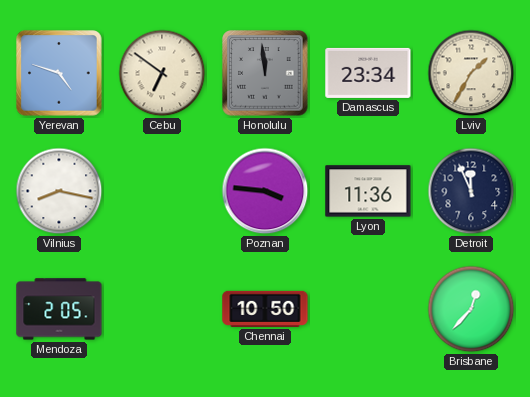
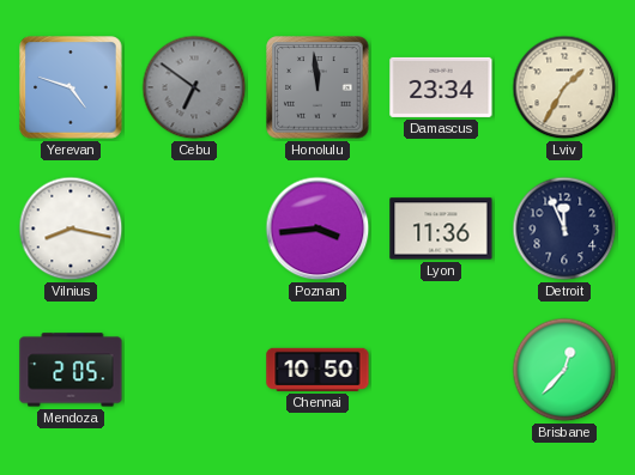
Cebu dial: cream -> grey (194, 87)
Poznan: 3:46 -> 3:44 (317, 229)
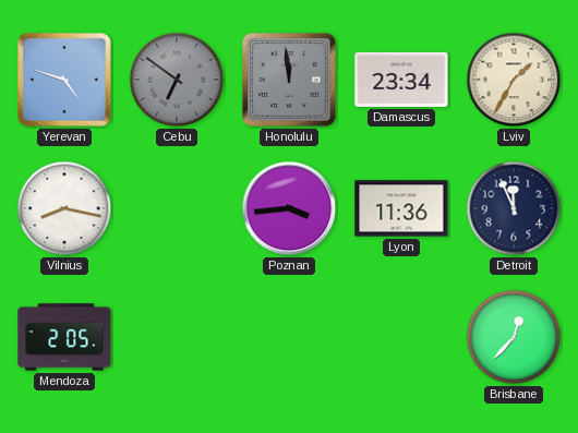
Chennai: 10:50 -> none (317, 370)
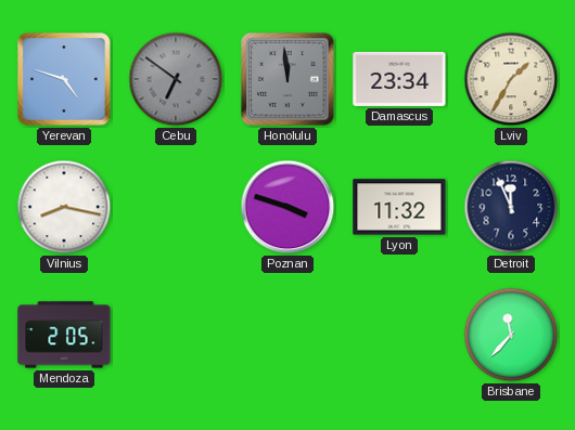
Poznan: 3:44 -> 3:48 (287, 207)
Lyon: 11:36 -> 11:32 (399, 207)
Brisbane: 12:37 -> 11:37 (511, 335)
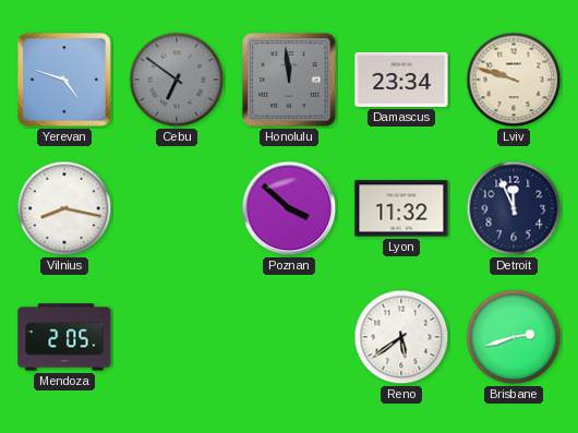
Lviv: 1:35 -> 9:48 (514, 80)
Poznan: 3:48 -> 3:52 (289, 208)
Reno: none -> 5:39 (401, 337)
Brisbane: 11:37 -> 2:42 (514, 337)
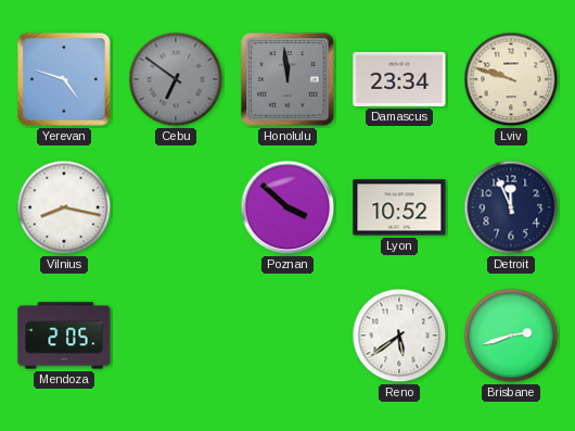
Lyon: 11:32 -> 10:52 (399, 207)
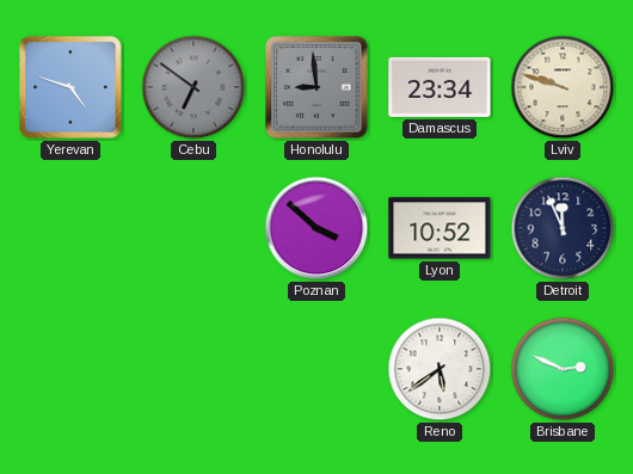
Honolulu: 11:59 -> 8:59 (316, 87)
Vilnius: 8:17 -> none (64, 207)
Mendoza: 2:05 -> none (64, 335)
Brisbane: 2:42 -> 2:49 (563, 369)
